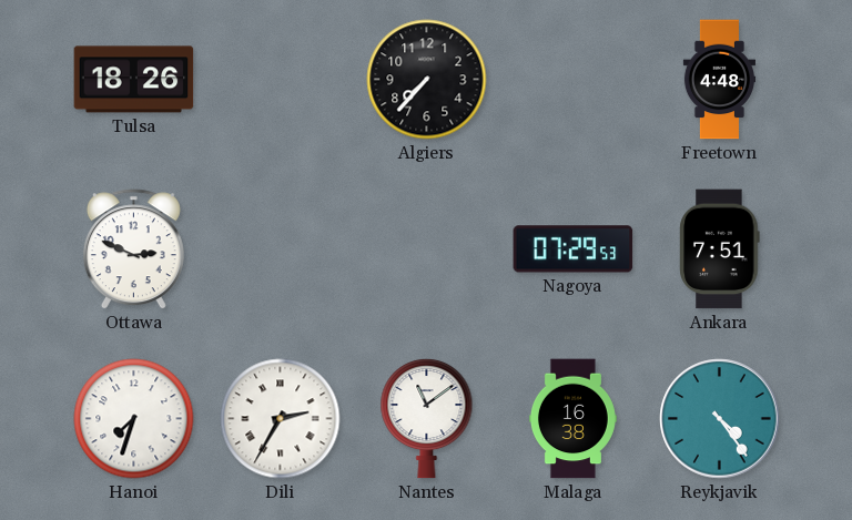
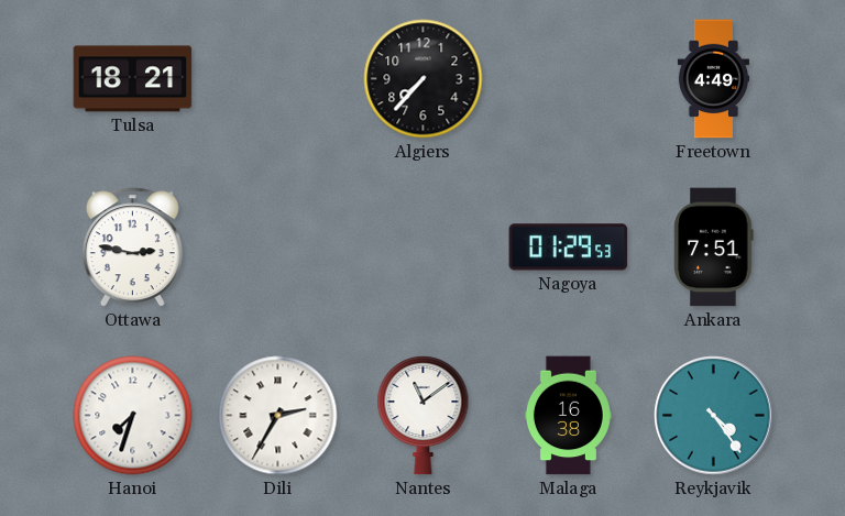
Tulsa: 18:26 -> 18:21 (133, 79)
Freetown: 4:48 -> 4:49 (713, 79)
Ottawa: 2:49 -> 2:47 (132, 248)
Nagoya: 07:29 -> 01:29 (569, 248)
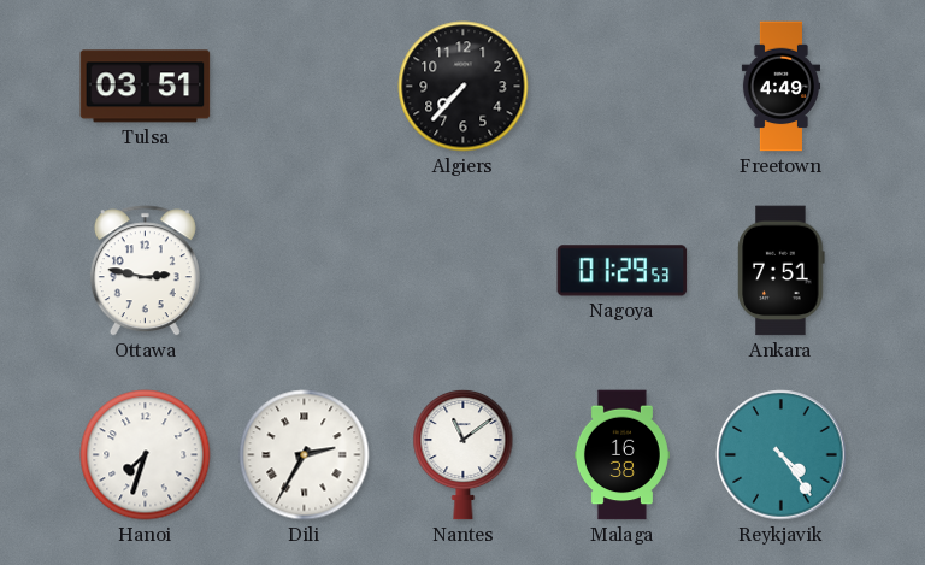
Tulsa: 18:21 -> 03:51 (146, 87)
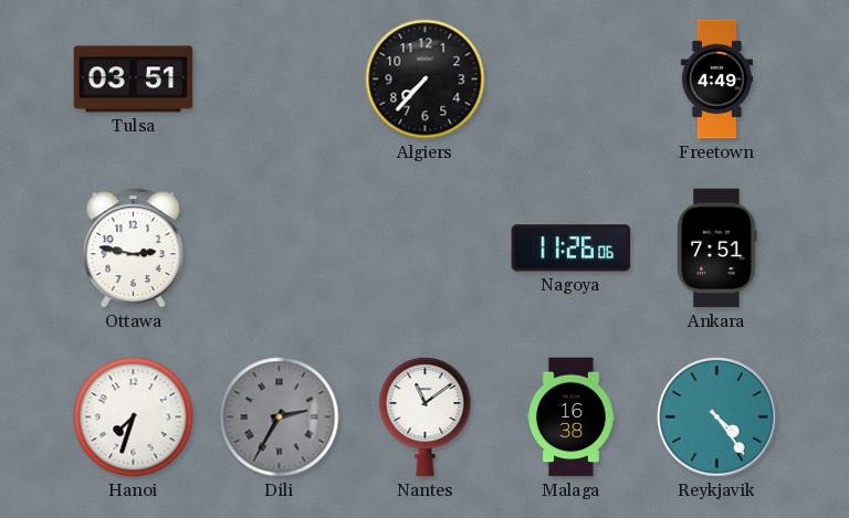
Nagoya: 01:29 -> 11:26 (572, 249)
Dili dial: white -> grey (280, 417)
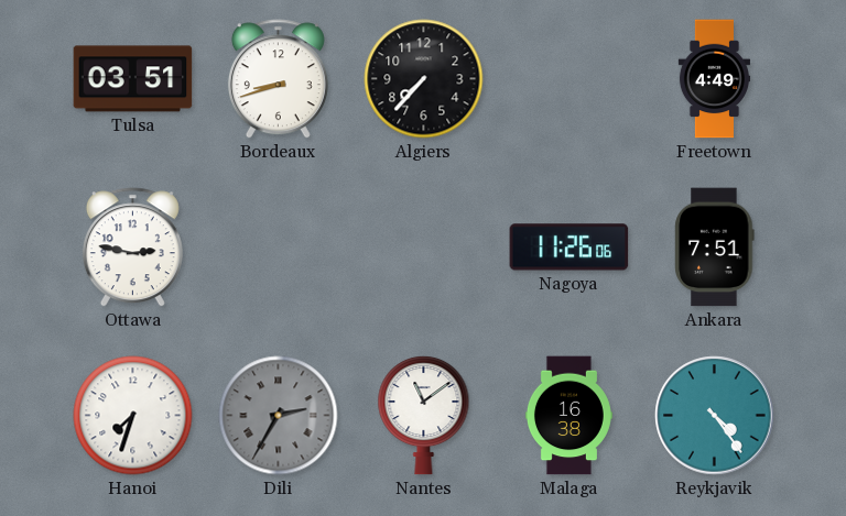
Bordeaux: none -> 8:42 (278, 79)
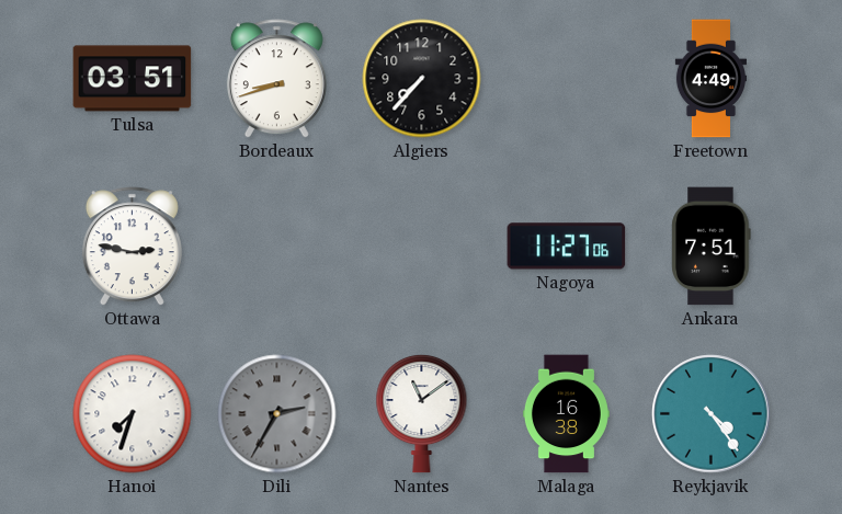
Nagoya: 11:26 -> 11:27 (567, 247)
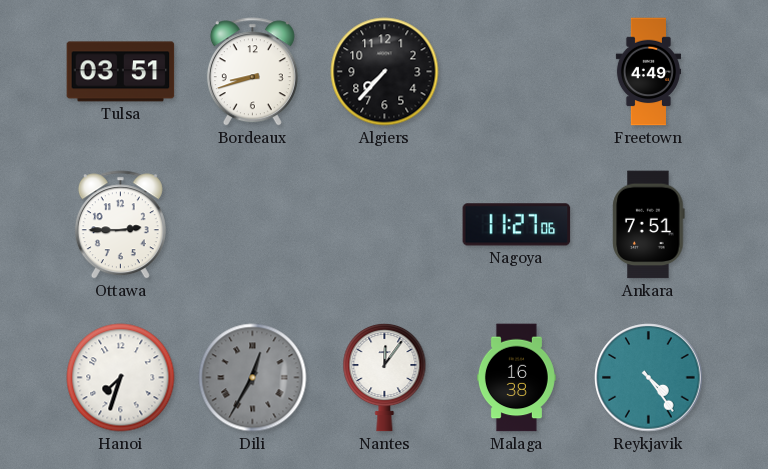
Ottawa: 2:47 -> 2:45 (120, 225)
Dili: 2:35 -> 12:35 (253, 378)
Nantes: 11:09 -> 12:06 (385, 377)
